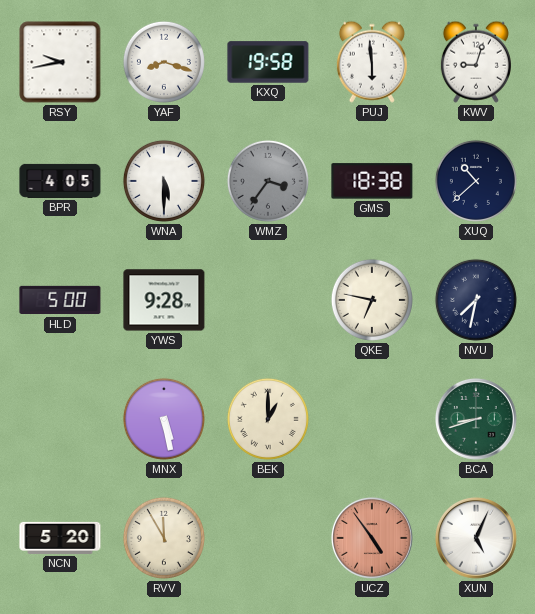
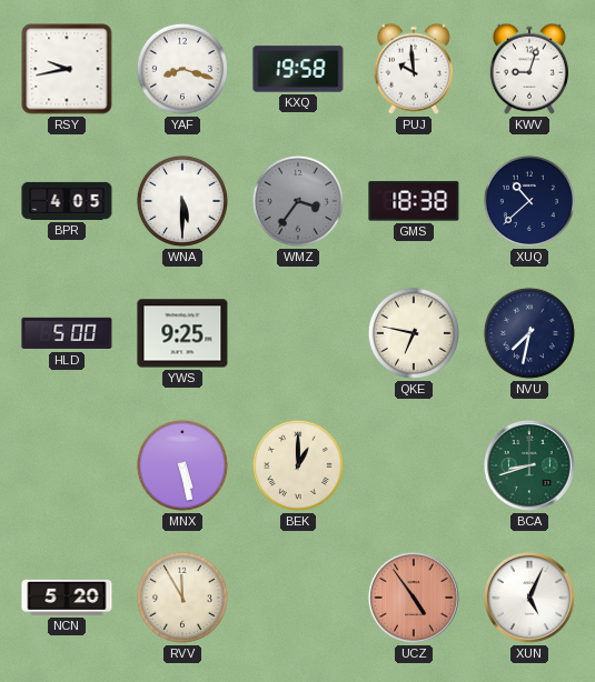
PUJ: 5:59 -> 9:59 (414, 69)
YWS: 9:28 -> 9:25 (182, 333)
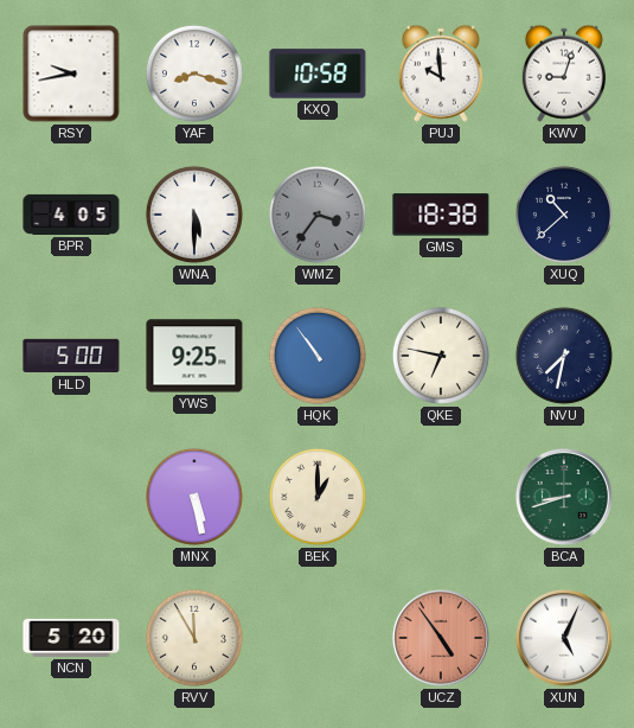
KXQ: 19:58 -> 10:58 (318, 74)
HQK: none -> 10:54 (318, 356)
